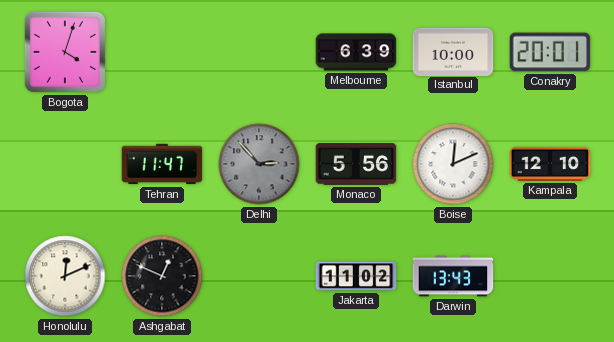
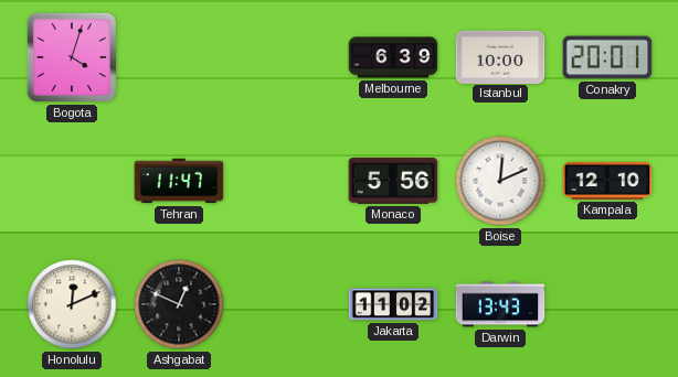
Delhi: 2:53 -> none (259, 164)
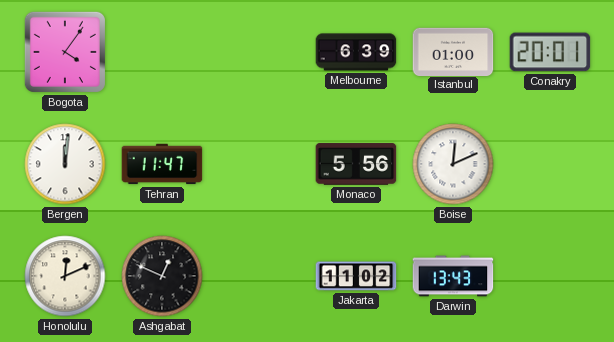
Bogota: 4:03 -> 4:06 (65, 52)
Istanbul: 10:00 -> 01:00 (453, 51)
Bergen: none -> 12:01 (65, 164)
Kampala: 12:10 -> none (607, 181)
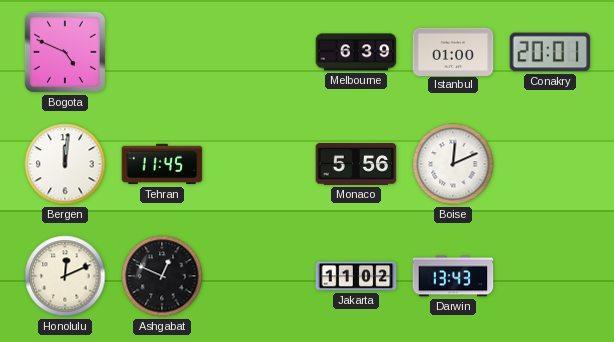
Bogota: 4:06 -> 4:49 (65, 52)
Tehran: 11:47 -> 11:45 (162, 164)
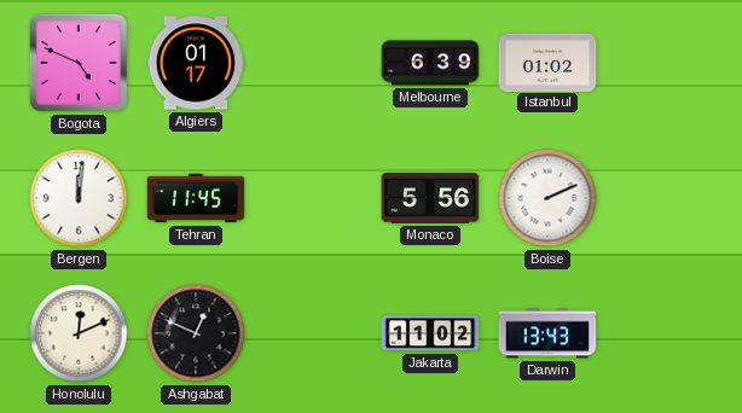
Algiers: none -> 01:17 (196, 63)
Istanbul: 01:00 -> 01:02 (547, 62)
Conakry: 20:01 -> none (550, 52)
Boise: 12:11 -> 2:11 (547, 198)
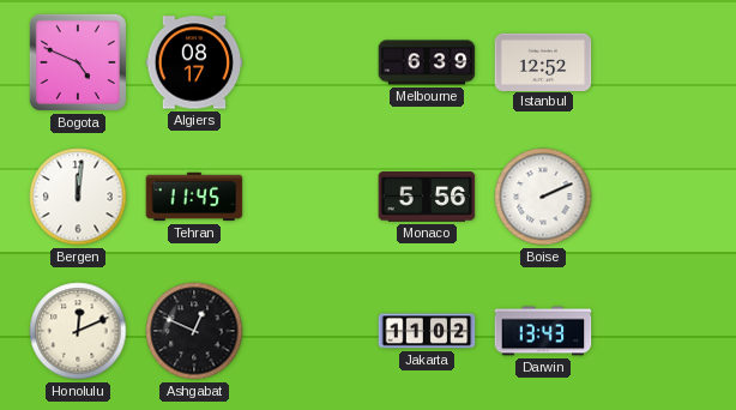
Algiers: 01:17 -> 08:17 (194, 62)
Istanbul: 01:02 -> 12:52 (543, 61)
